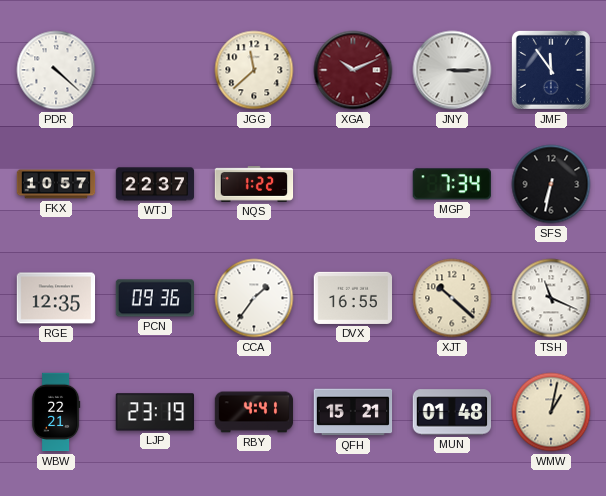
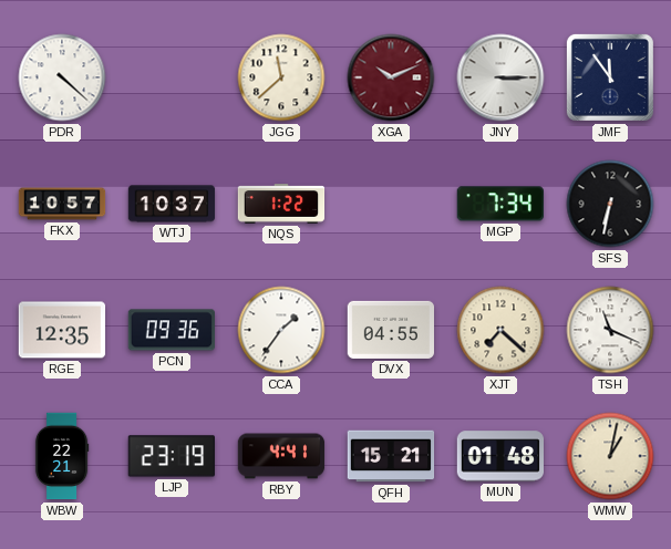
WTJ: 22:37 -> 10:37 (172, 204)
DVX: 16:55 -> 04:55 (391, 330)
XJT: 10:22 -> 7:22 (500, 330)
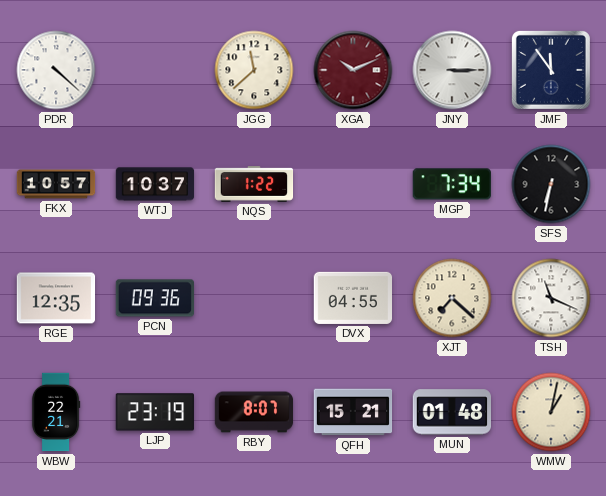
CCA: 1:36 -> none (281, 330)
RBY: 4:41 -> 8:07 (254, 412)
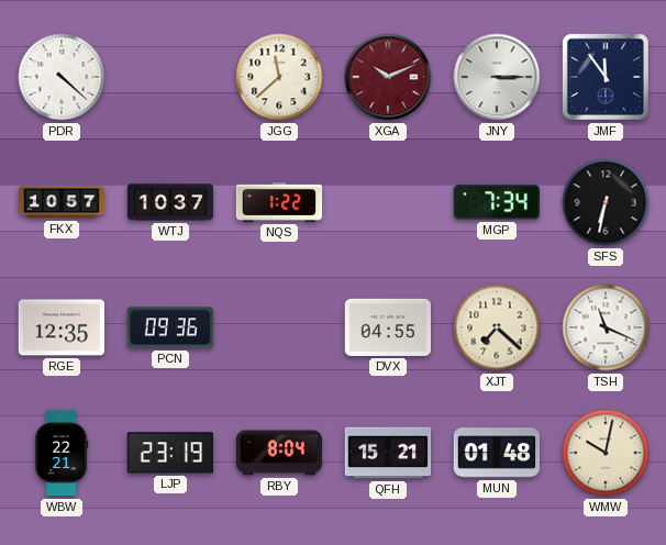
RBY: 8:07 -> 8:04 (279, 453)
WMW: 1:02 -> 10:02 (606, 453)
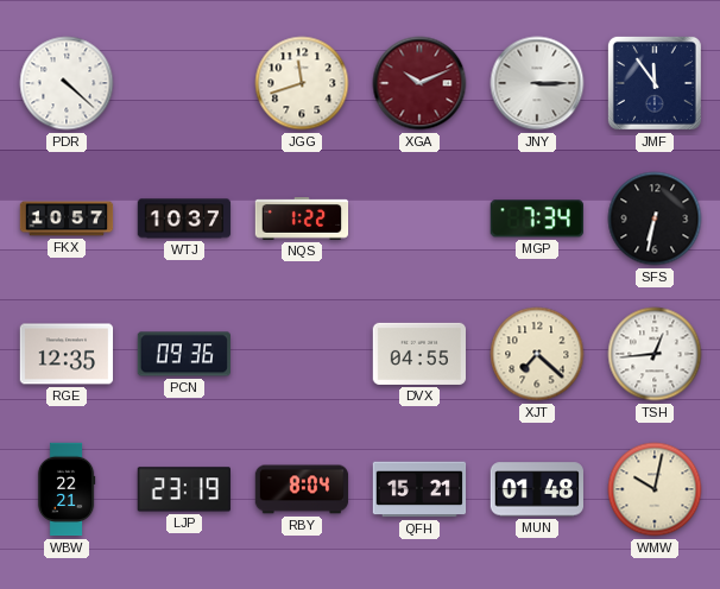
JGG: 11:38 -> 11:42 (302, 83)
TSH: 11:19 -> 12:44 (655, 354)
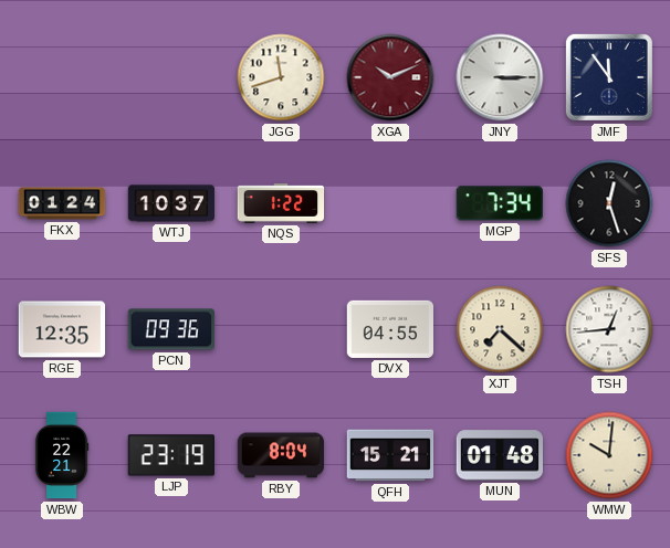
PDR: 4:22 -> none (67, 83)
FKX: 10:57 -> 01:24 (62, 203)
SFS: 6:32 -> 12:27 (609, 203)
WMW: 10:02 -> 10:01 (609, 455)
